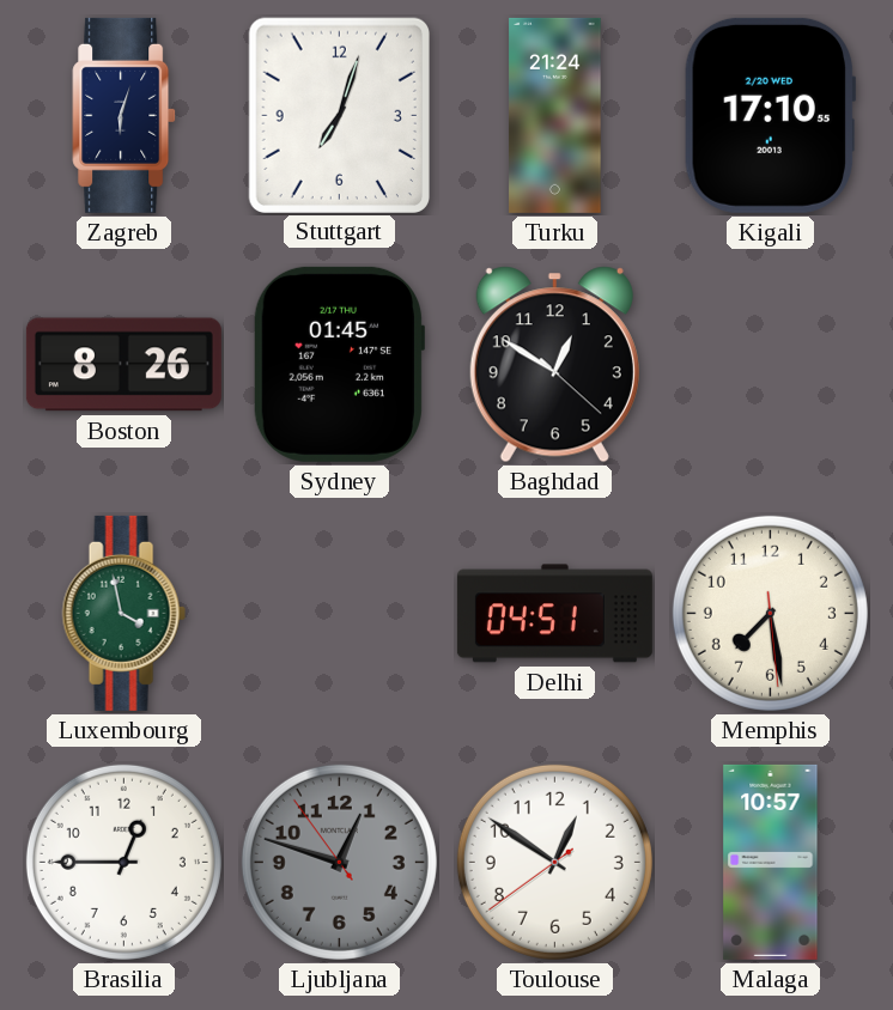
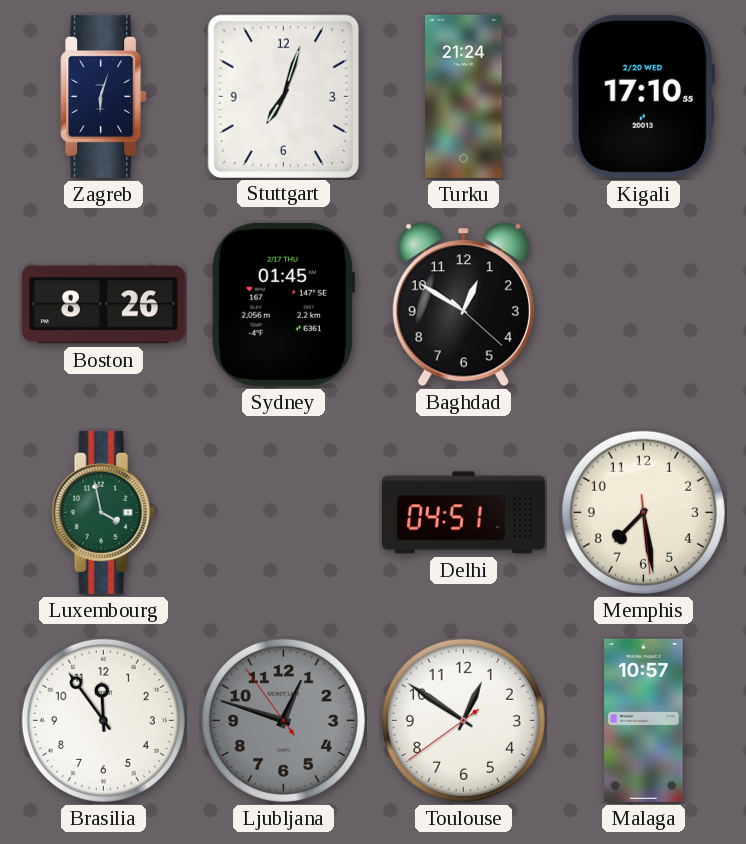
Brasilia: 12:45 -> 11:54 (103, 720)
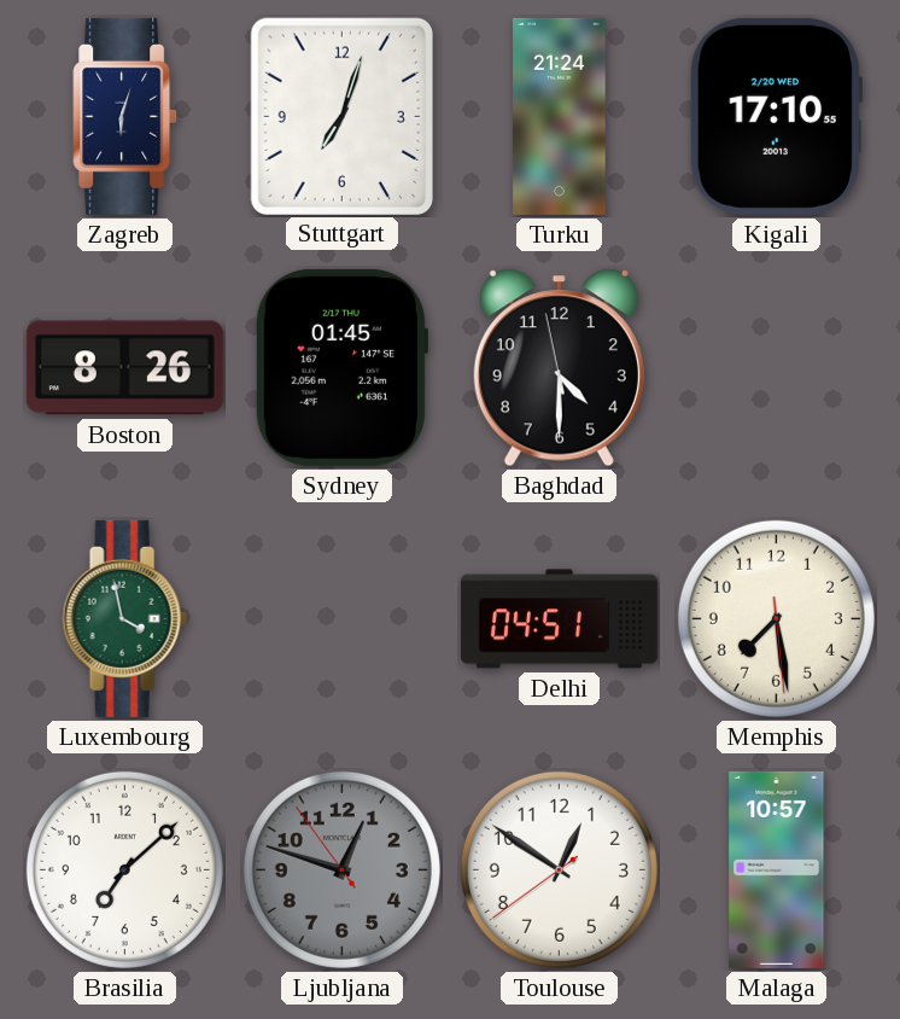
Baghdad: 12:50 -> 4:29 (559, 368)
Brasilia: 11:54 -> 7:08 (124, 869)
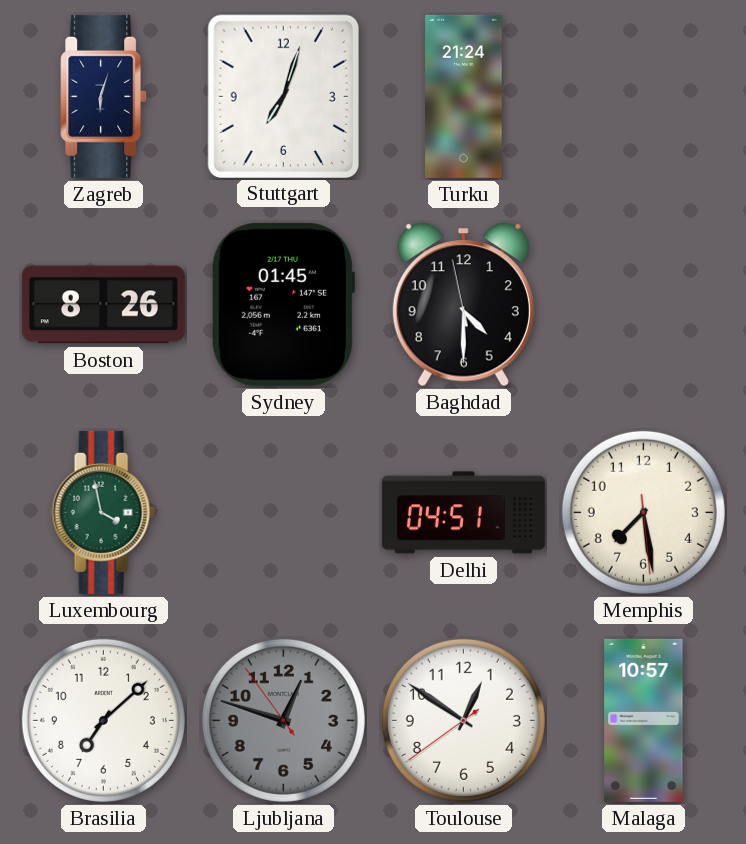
Kigali: 17:10 -> none (777, 116)
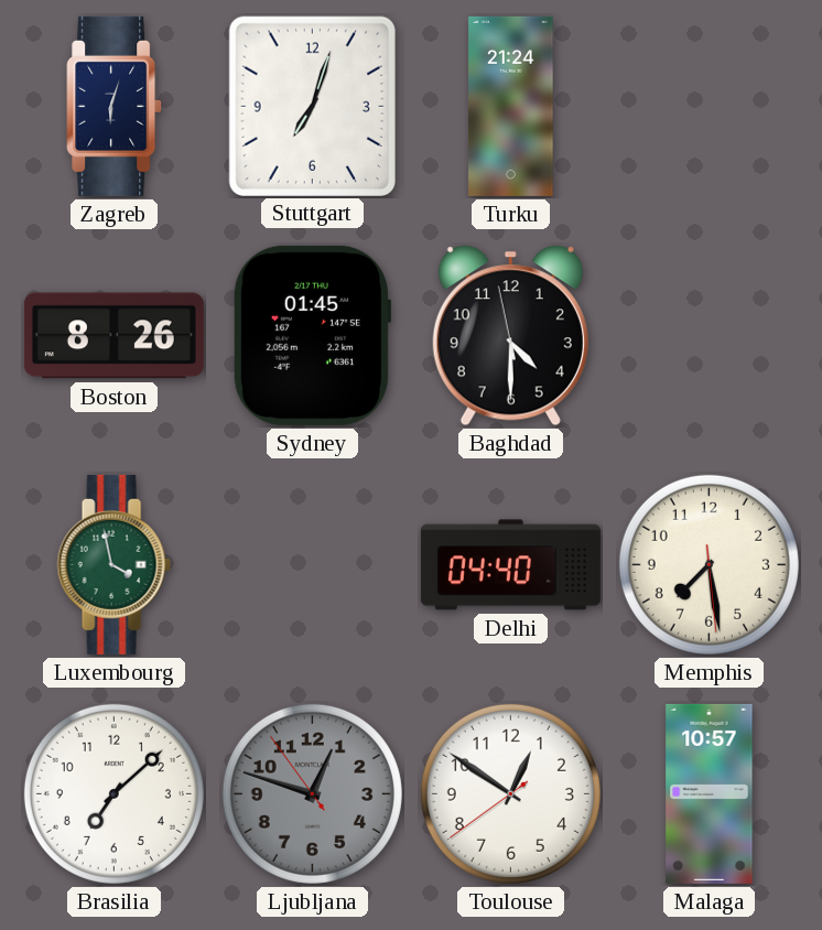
Delhi: 04:51 -> 04:40 (510, 565)
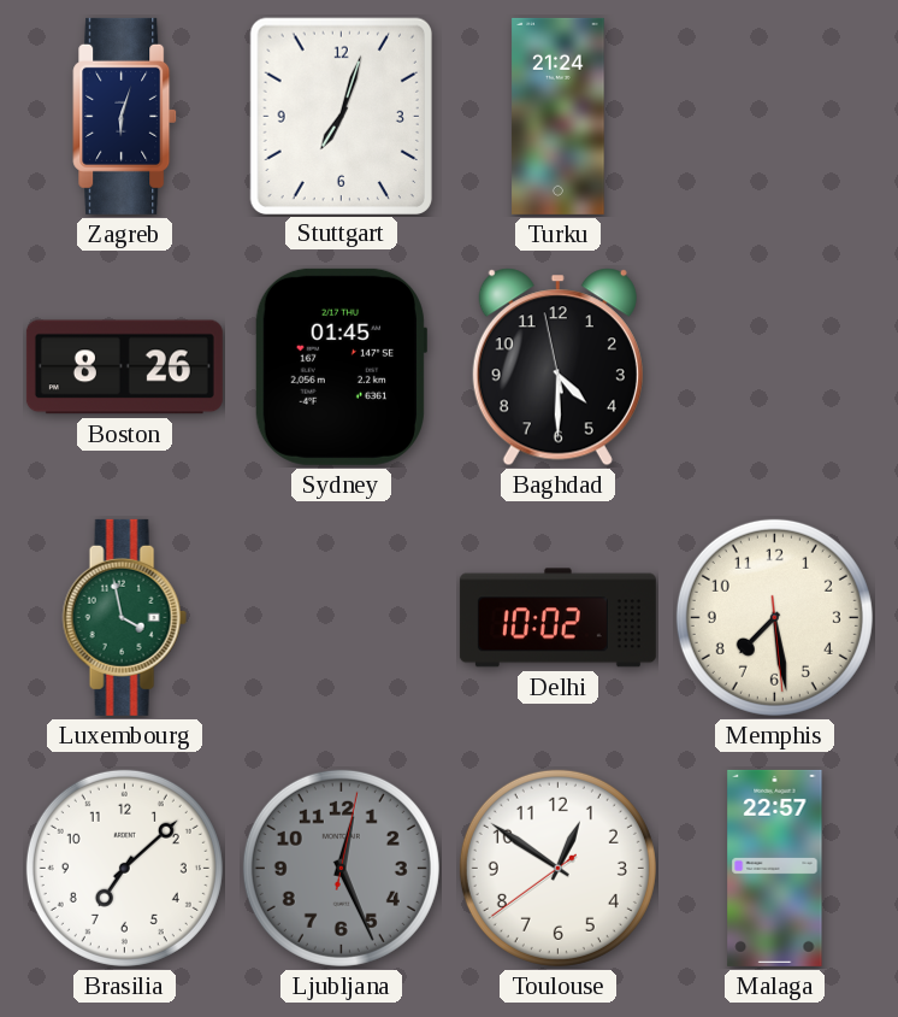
Delhi: 04:40 -> 10:02 (557, 618)
Ljubljana: 12:47 -> 12:26 (341, 868)
Malaga: 10:57 -> 22:57 (775, 868)
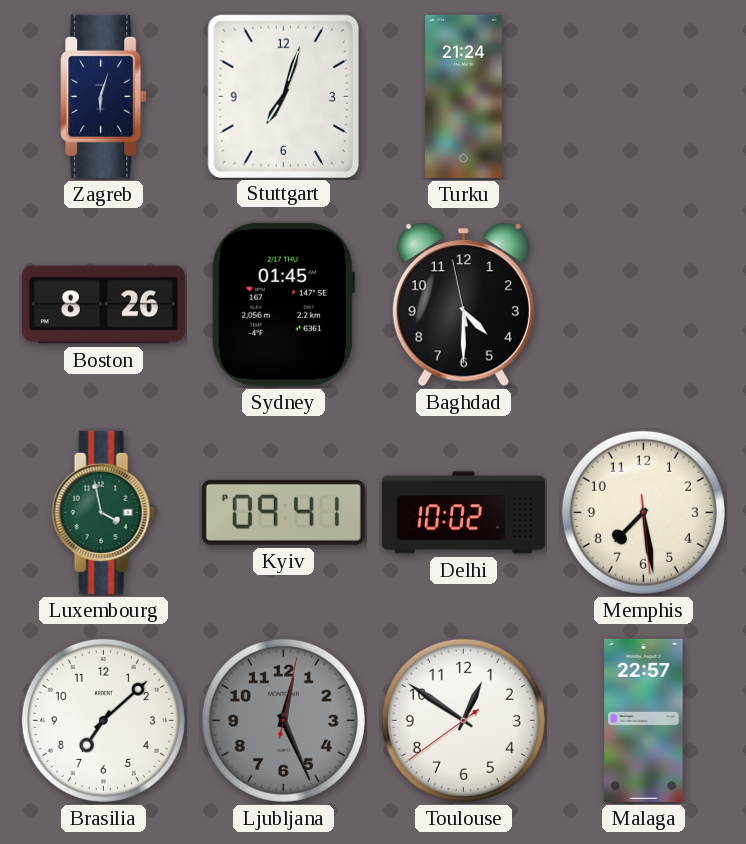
Kyiv: none -> 09:41 (283, 512)
